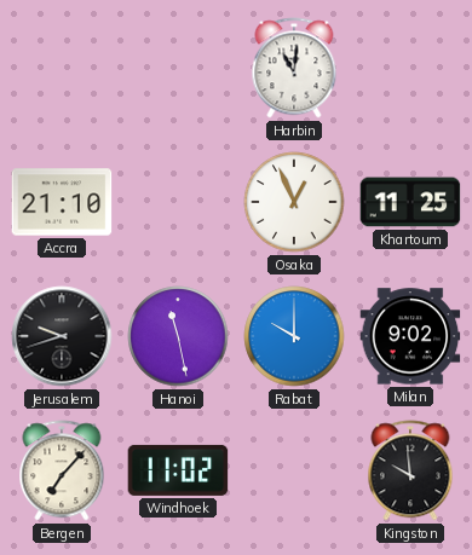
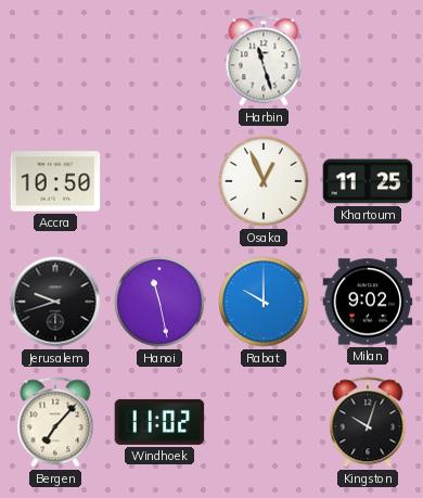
Harbin: 11:01 -> 11:27 (264, 61)
Accra: 21:10 -> 10:50 (55, 181)
Kingston: 9:59 -> 10:03 (368, 422)
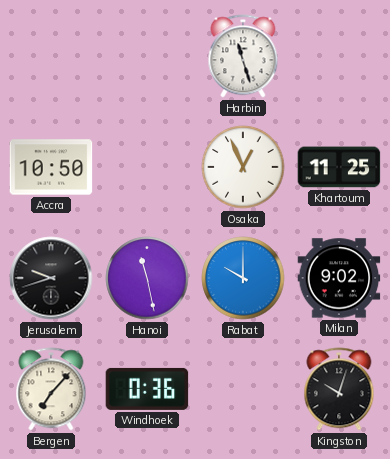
Windhoek: 11:02 -> 0:36 (147, 389)
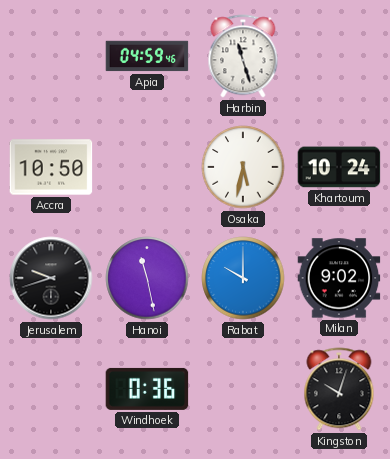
Apia: none -> 04:59 (147, 56)
Osaka: 12:56 -> 5:32 (243, 167)
Khartoum: 11:25 -> 10:24 (339, 167)
Bergen: 7:07 -> none (51, 389)
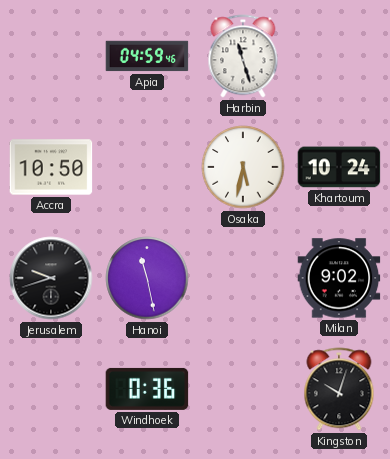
Rabat: 10:00 -> none (243, 278)
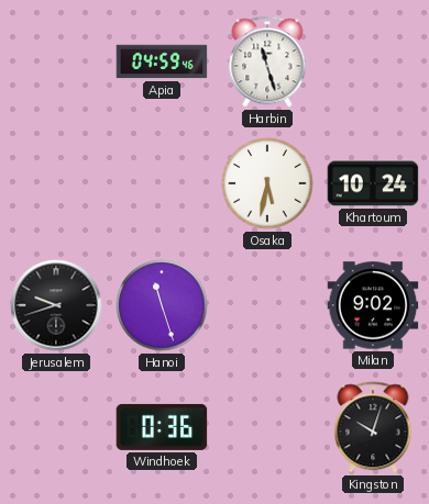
Accra: 10:50 -> none (51, 167)
Hanoi: 11:28 -> 11:27 (162, 305)
